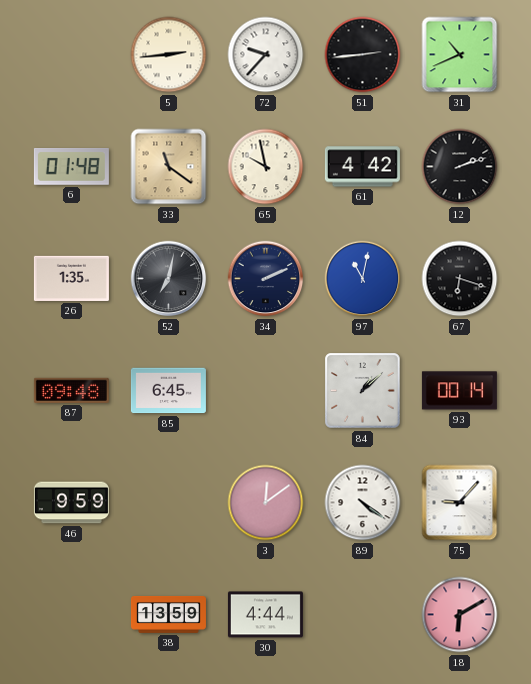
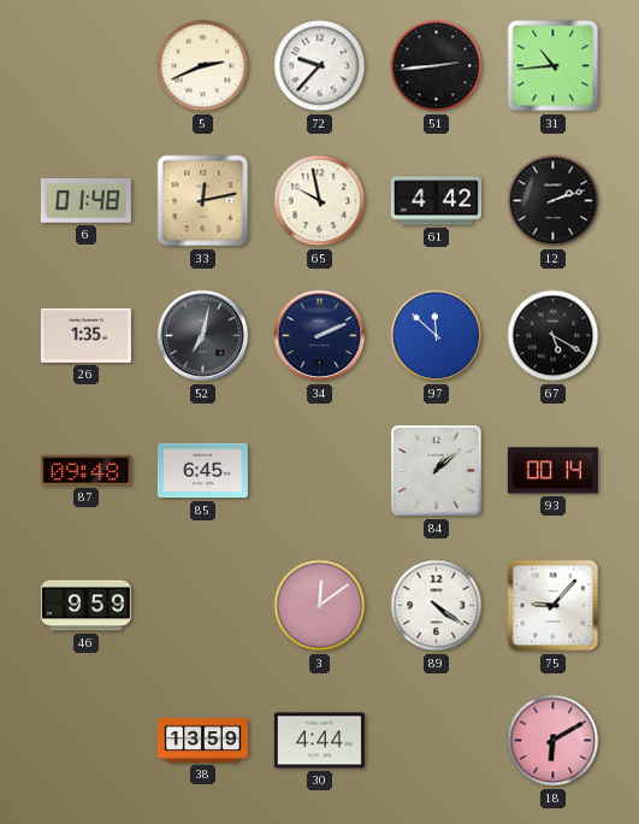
5: 2:44 -> 2:41 (203, 66)
31: 10:41 -> 10:44 (554, 66)
33: 11:21 -> 12:13 (203, 201)
97: 11:02 -> 11:52 (437, 336)
67: 6:18 -> 5:20 (554, 336)
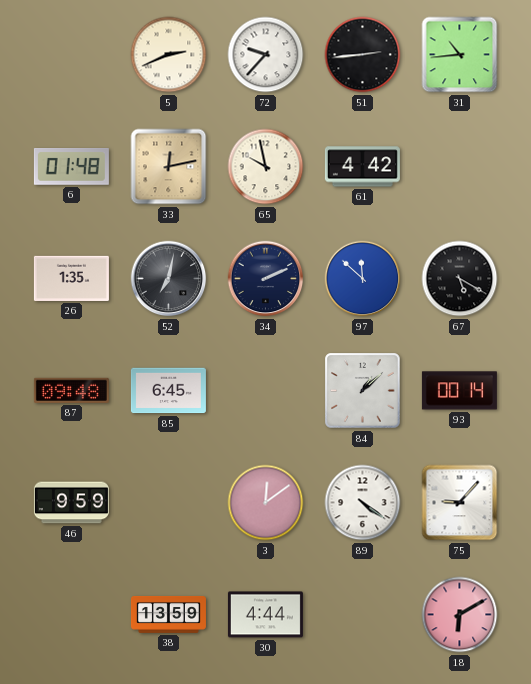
12: 2:12 -> none (554, 201)
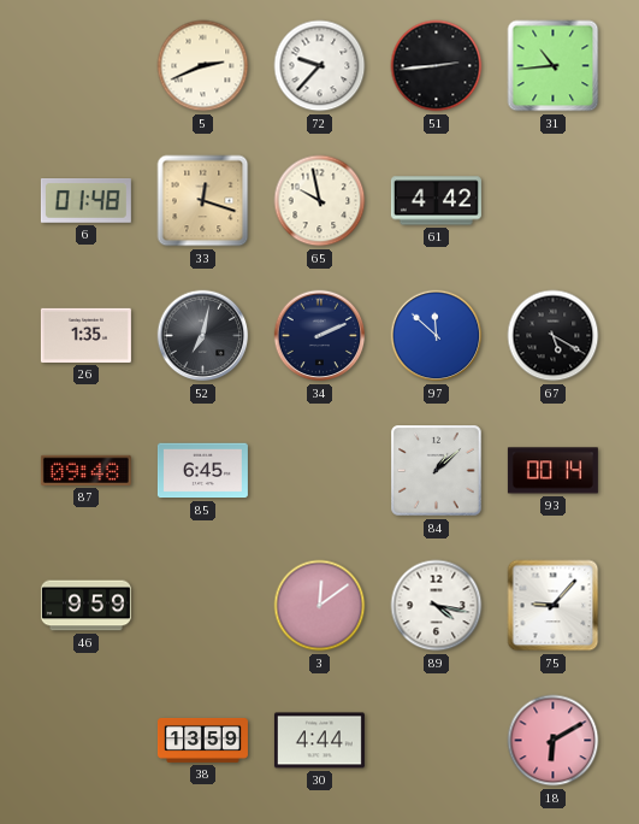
33: 12:13 -> 12:18 (203, 201)
89: 4:21 -> 4:17 (437, 606)
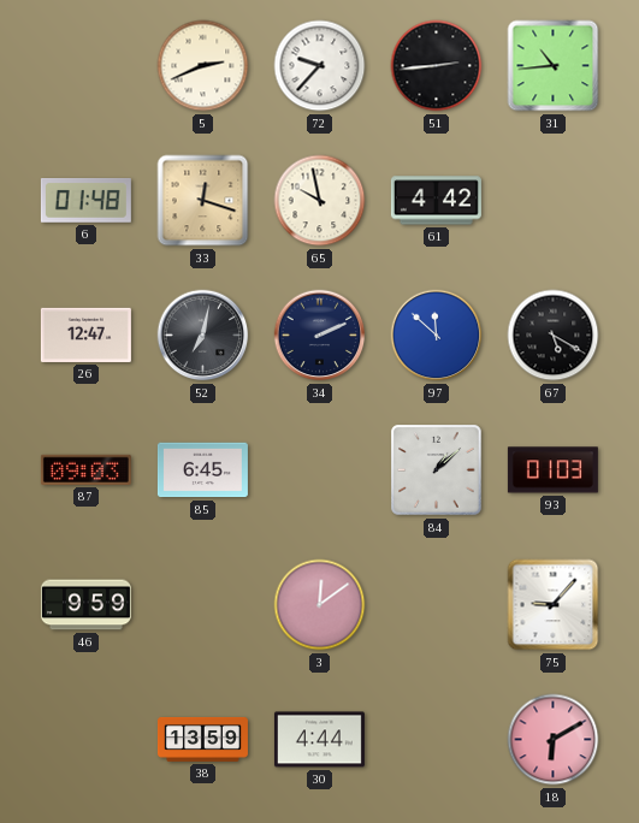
26: 1:35 -> 12:47 (85, 334)
87: 09:48 -> 09:03 (85, 469)
93: 00:14 -> 01:03 (552, 470)
89: 4:17 -> none (437, 606)
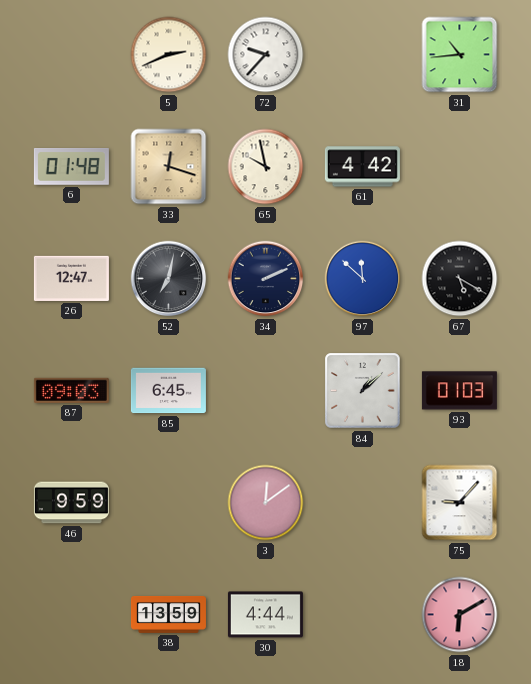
51: 2:44 -> none (437, 66)
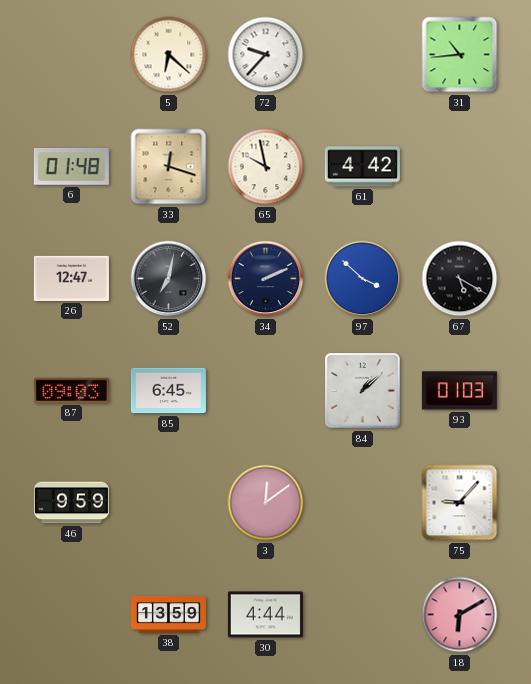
5: 2:41 -> 6:22 (169, 55)
97: 11:52 -> 3:52 (363, 279)
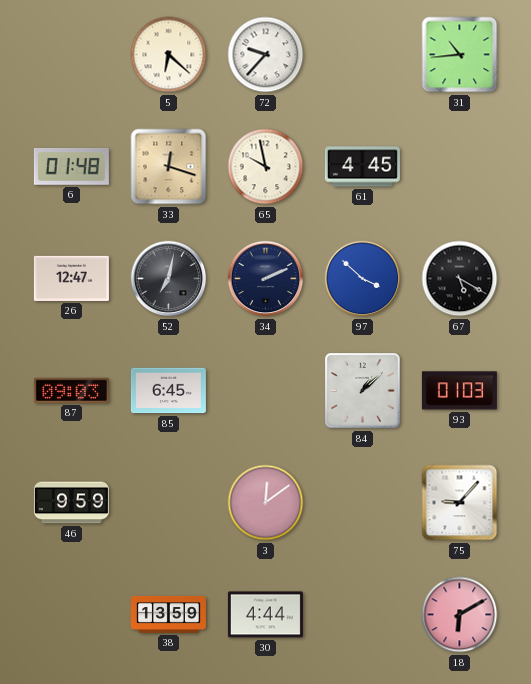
61: 4:42 -> 4:45 (362, 167)
